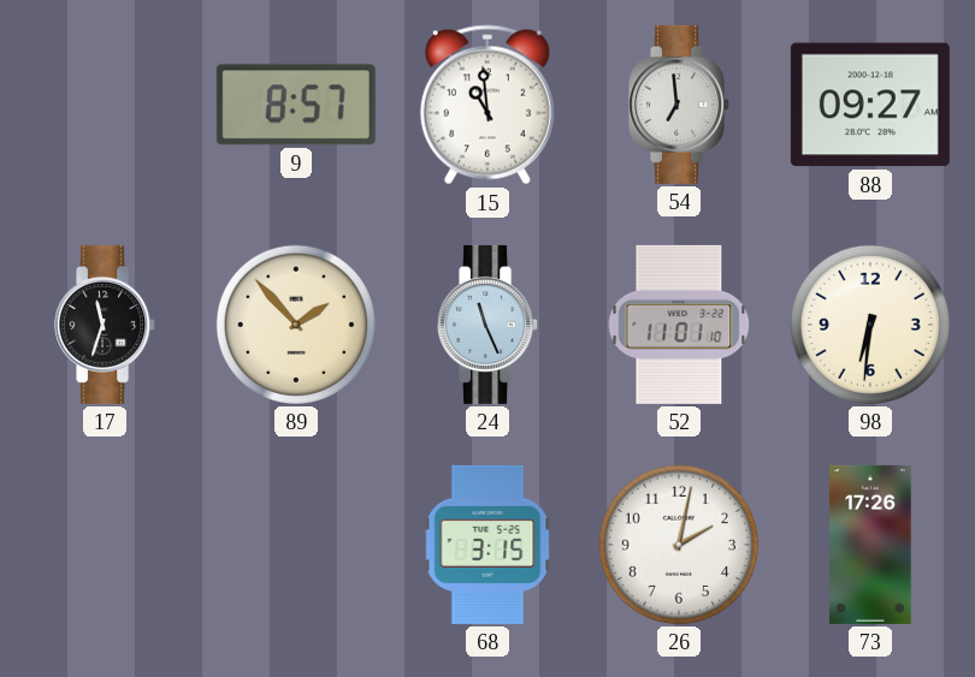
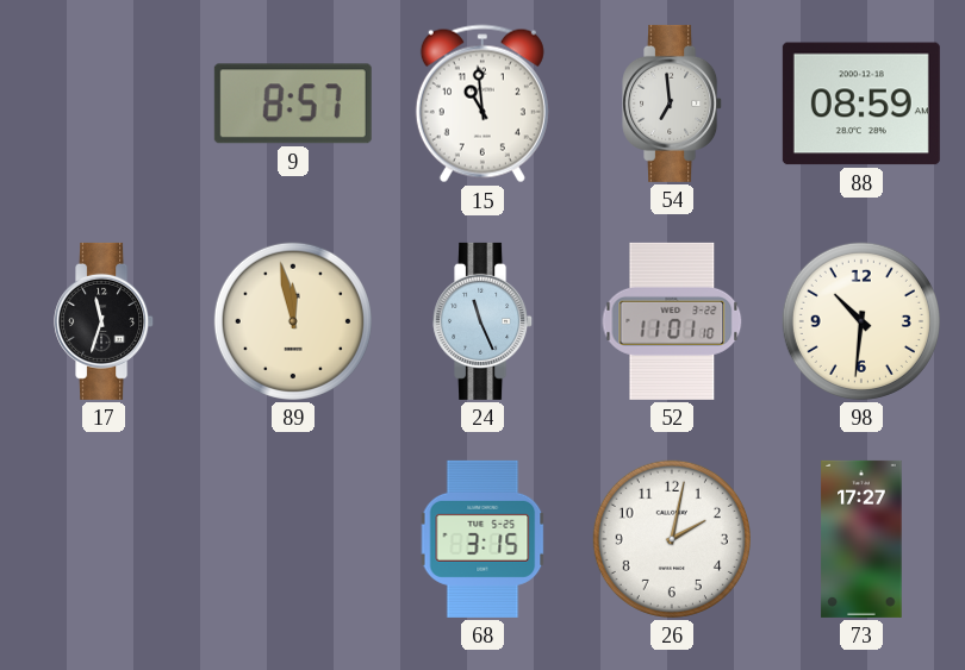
88: 09:27 -> 08:59 (861, 104)
89: 1:53 -> 11:58 (293, 321)
98: 6:31 -> 10:31 (861, 321)
73: 17:26 -> 17:27 (861, 539)
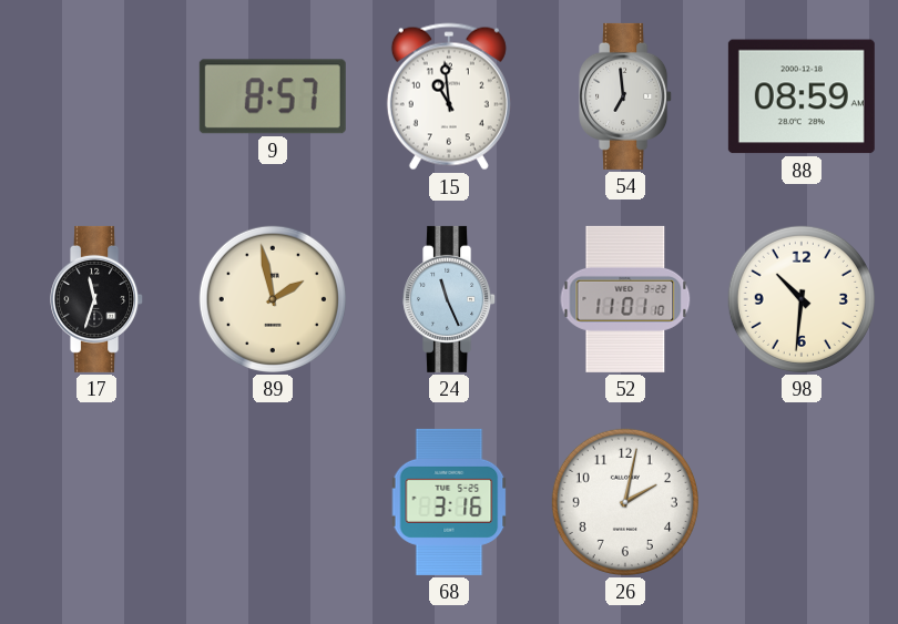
89: 11:58 -> 1:58 (273, 299)
68: 3:15 -> 3:16 (449, 502)
73: 17:27 -> none (861, 539)
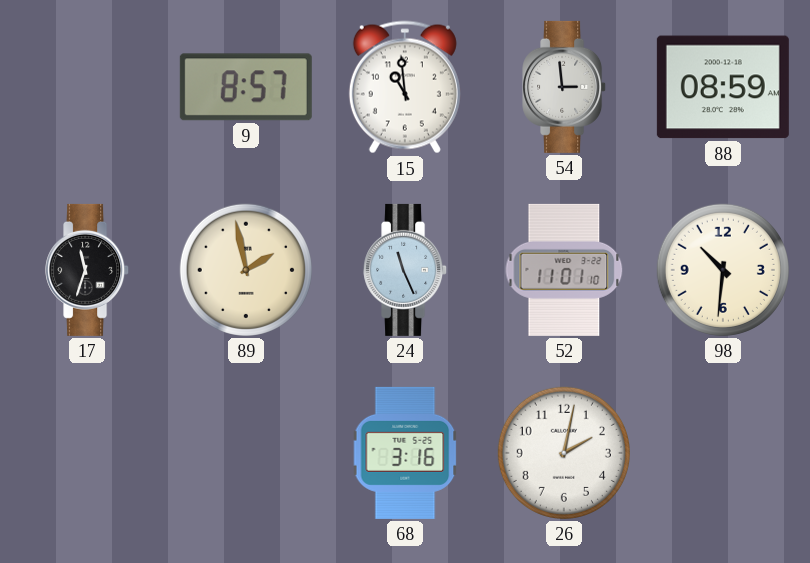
54: 6:59 -> 2:59 (565, 87)
